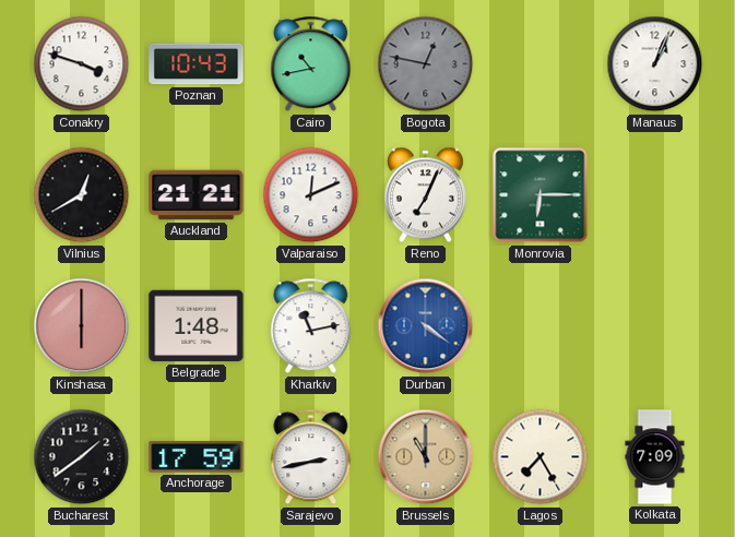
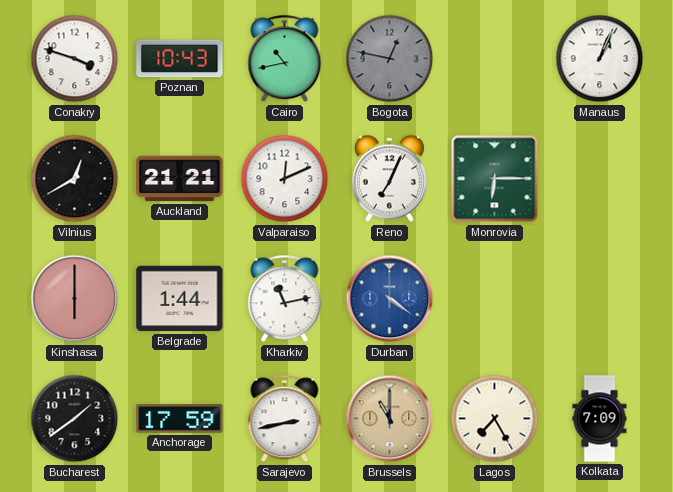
Belgrade: 1:48 -> 1:44 (180, 299)
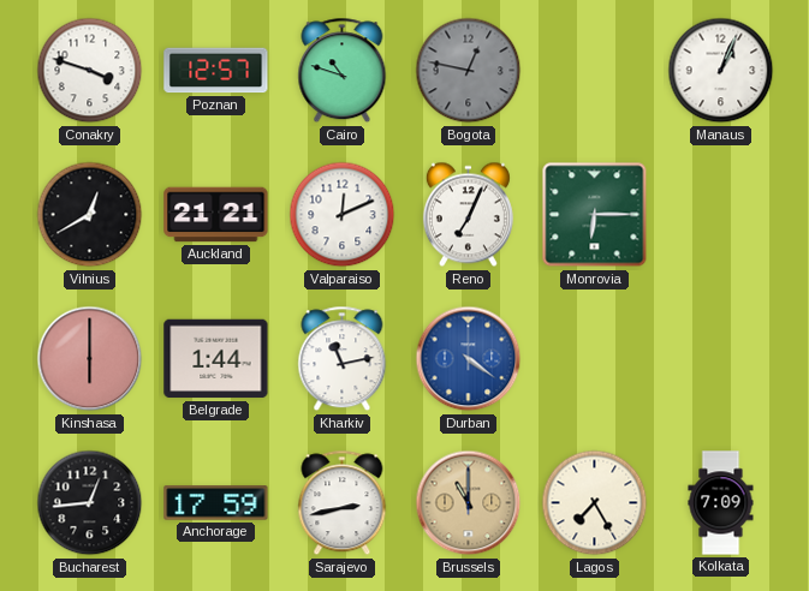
Poznan: 10:43 -> 12:57 (216, 71)
Cairo: 10:43 -> 10:48 (343, 71)
Bucharest: 1:39 -> 12:44 (90, 503)
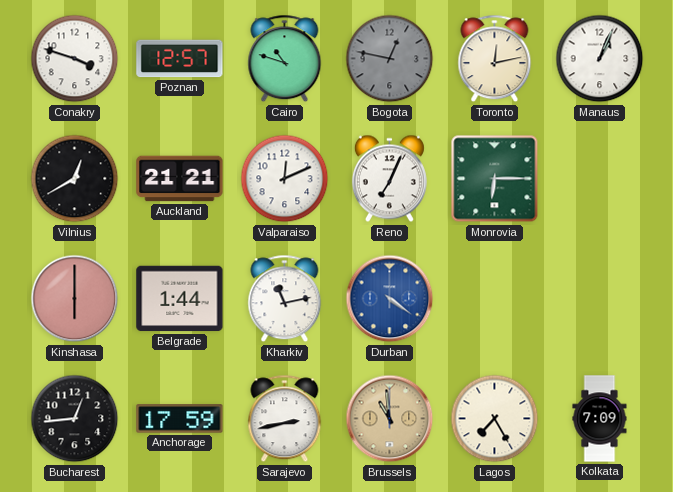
Toronto: none -> 12:13 (495, 59)
Brussels: 11:00 -> 10:59 (390, 419)
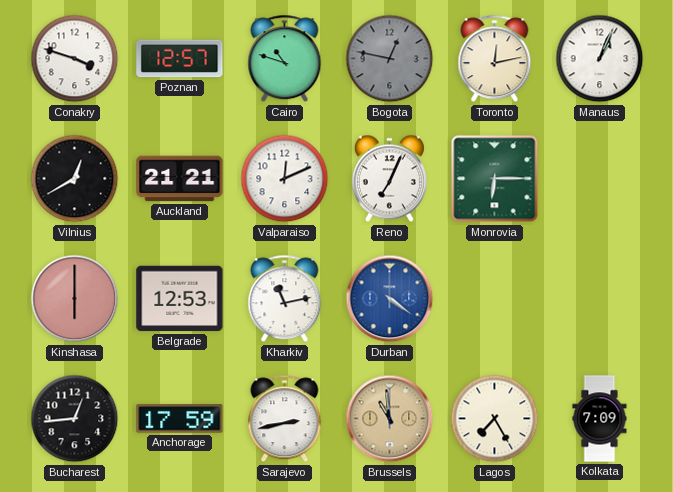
Belgrade: 1:44 -> 12:53 (180, 299)
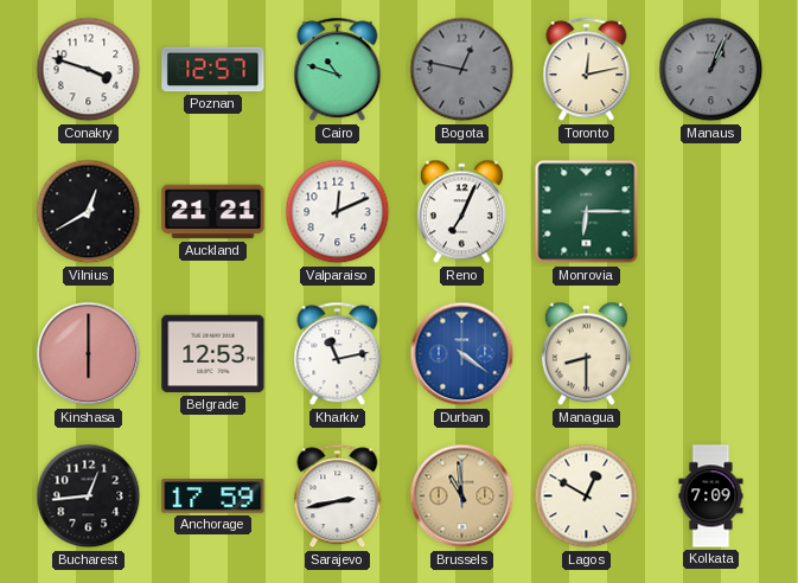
Manaus dial: white -> grey (711, 70)
Managua: none -> 8:30 (586, 354)
Lagos: 7:25 -> 12:50 (587, 496)
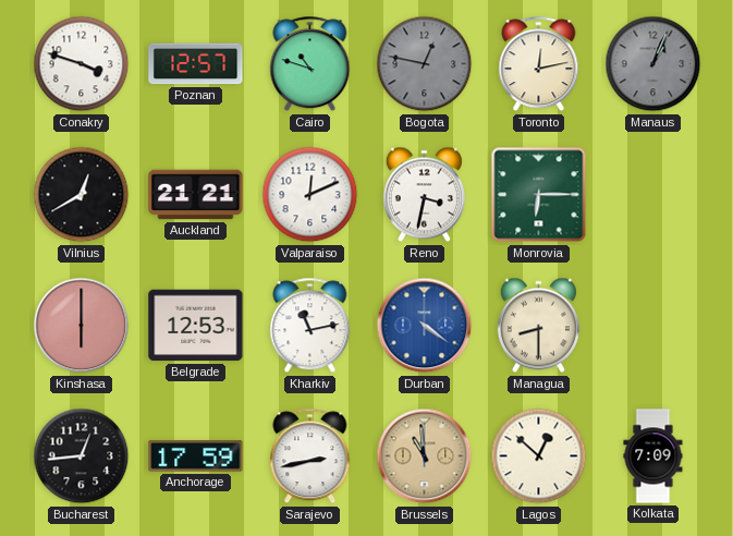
Reno: 7:04 -> 3:32 (424, 195)
Lagos: 12:50 -> 12:52 (539, 456)
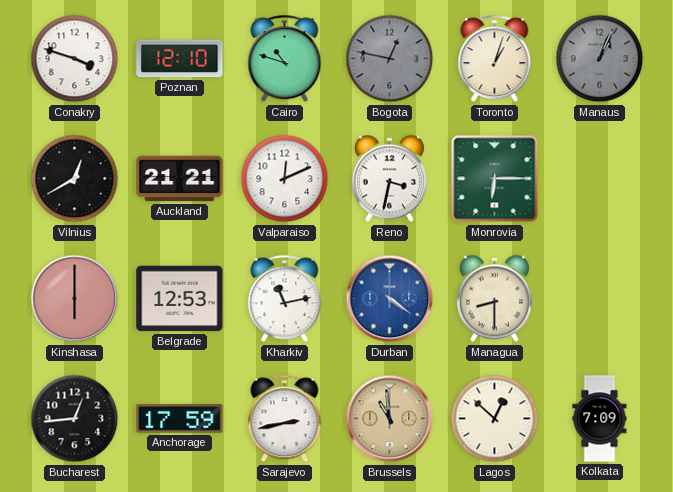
Poznan: 12:57 -> 12:10 (180, 59)
Toronto: 12:13 -> 1:03 (495, 59)
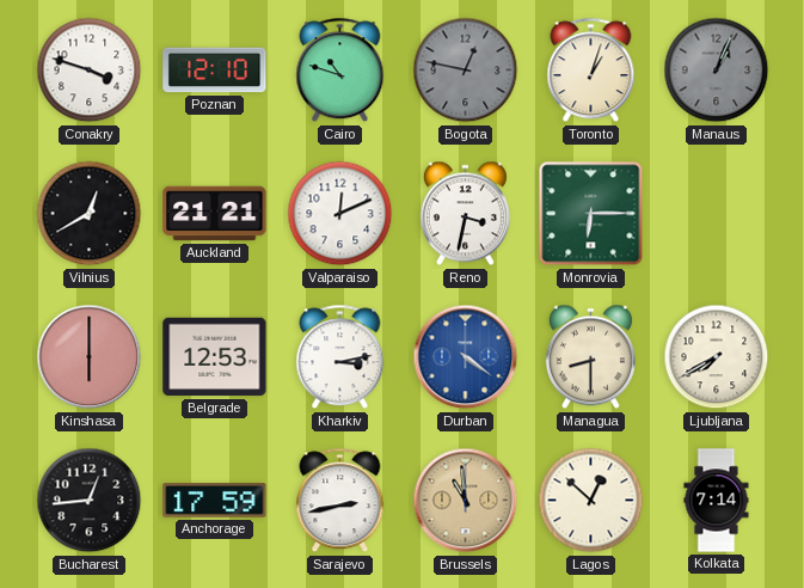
Kharkiv: 11:13 -> 3:13 (340, 357)
Ljubljana: none -> 7:40 (717, 357)
Kolkata: 7:09 -> 7:14 (717, 501)
